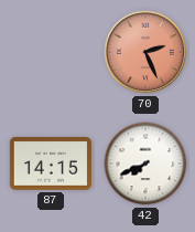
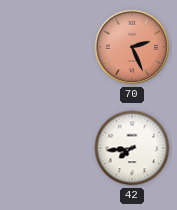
87: 14:15 -> none (51, 165)
42: 7:41 -> 7:44 (132, 148)
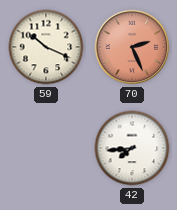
59: none -> 10:19 (46, 47)
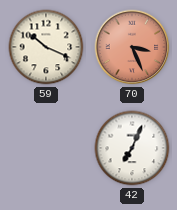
70: 2:26 -> 3:26 (132, 47)
42: 7:44 -> 7:04 (132, 148)
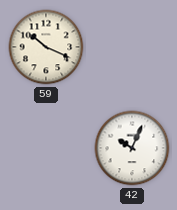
70: 3:26 -> none (132, 47)
42: 7:04 -> 10:04 (132, 148)
